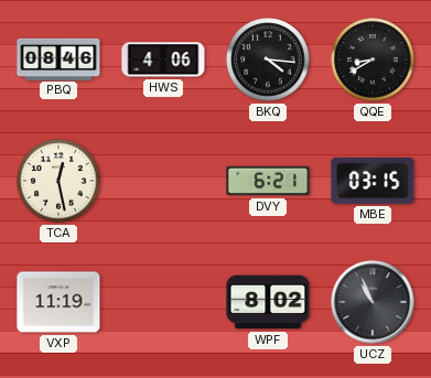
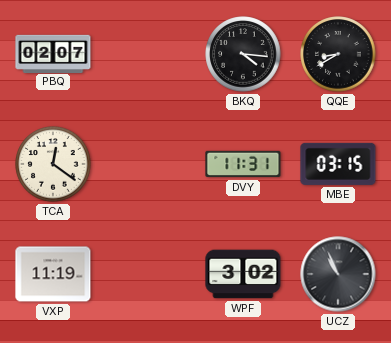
PBQ: 08:46 -> 02:07 (53, 53)
HWS: 4:06 -> none (163, 60)
TCA: 12:28 -> 12:21 (53, 164)
DVY: 6:21 -> 11:31 (243, 164)
WPF: 8:02 -> 3:02 (243, 274)
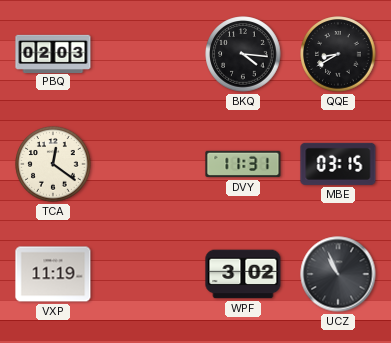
PBQ: 02:07 -> 02:03 (53, 53)
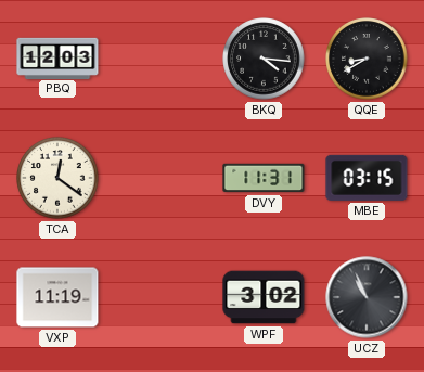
PBQ: 02:03 -> 12:03 (57, 57)
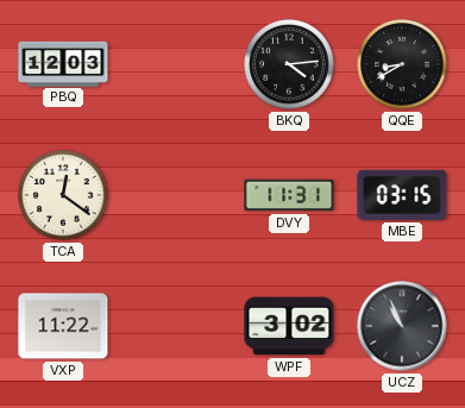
BKQ: 4:16 -> 4:14 (289, 64)
VXP: 11:19 -> 11:22 (63, 326)
